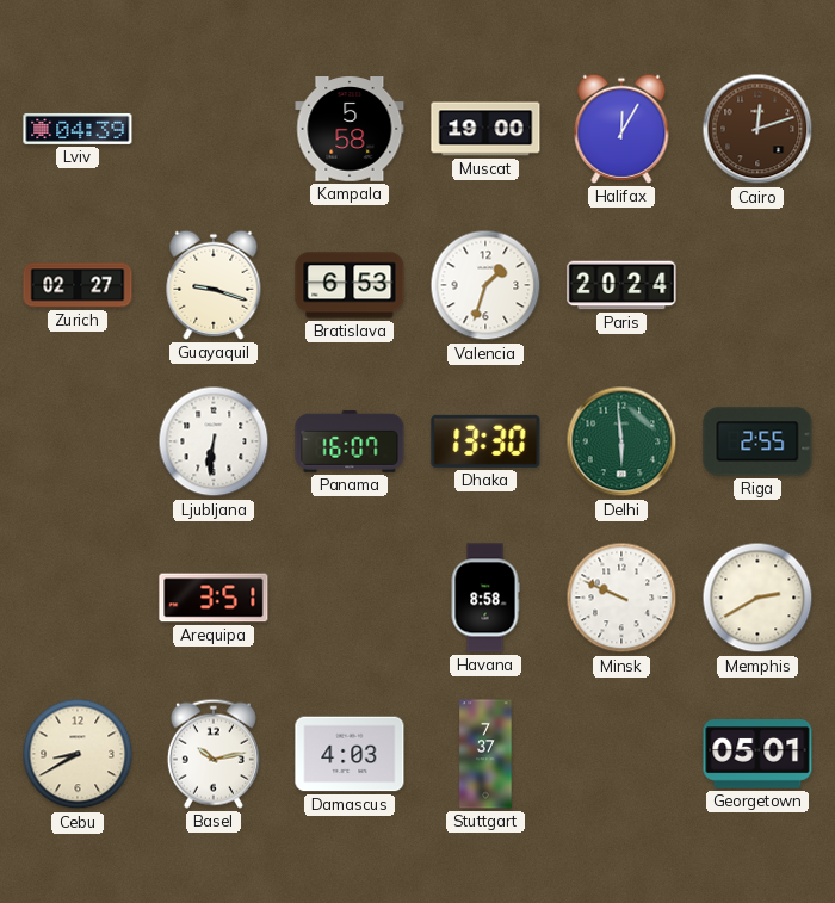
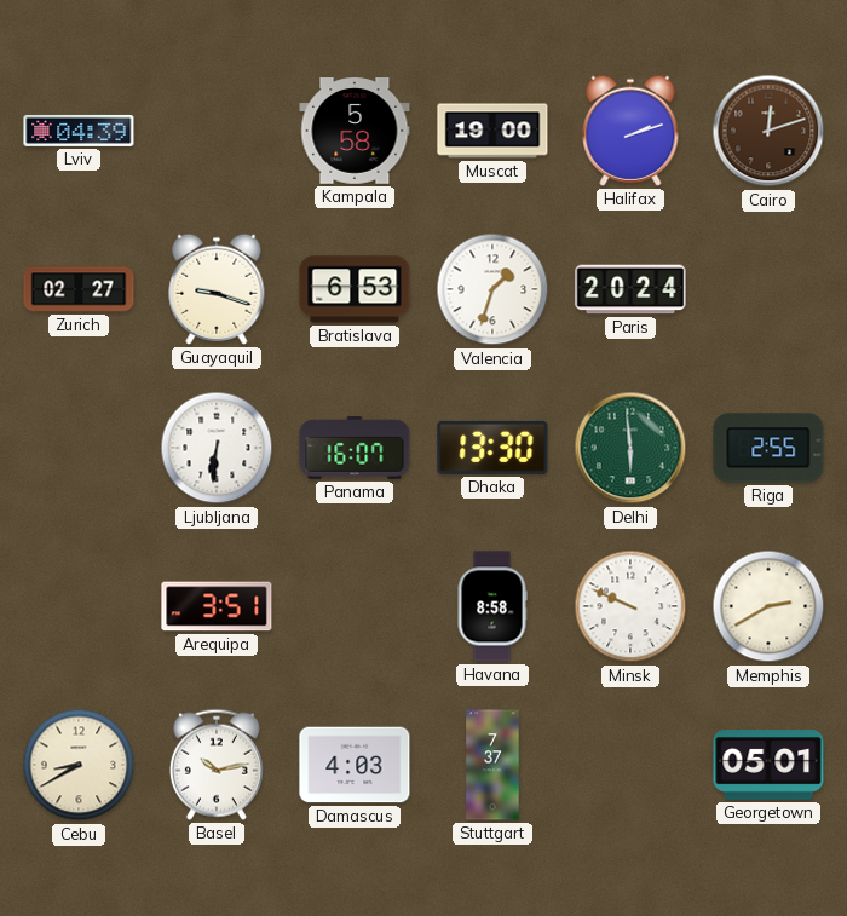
Halifax: 12:05 -> 2:12 (630, 131)
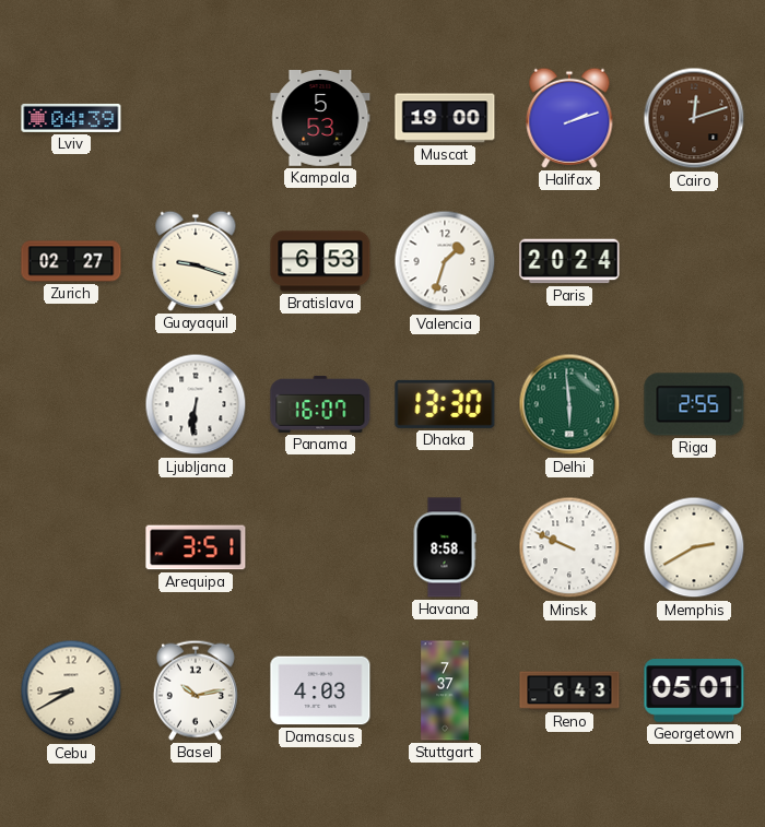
Kampala: 5:58 -> 5:53 (320, 119)
Reno: none -> 6:43 (569, 690)
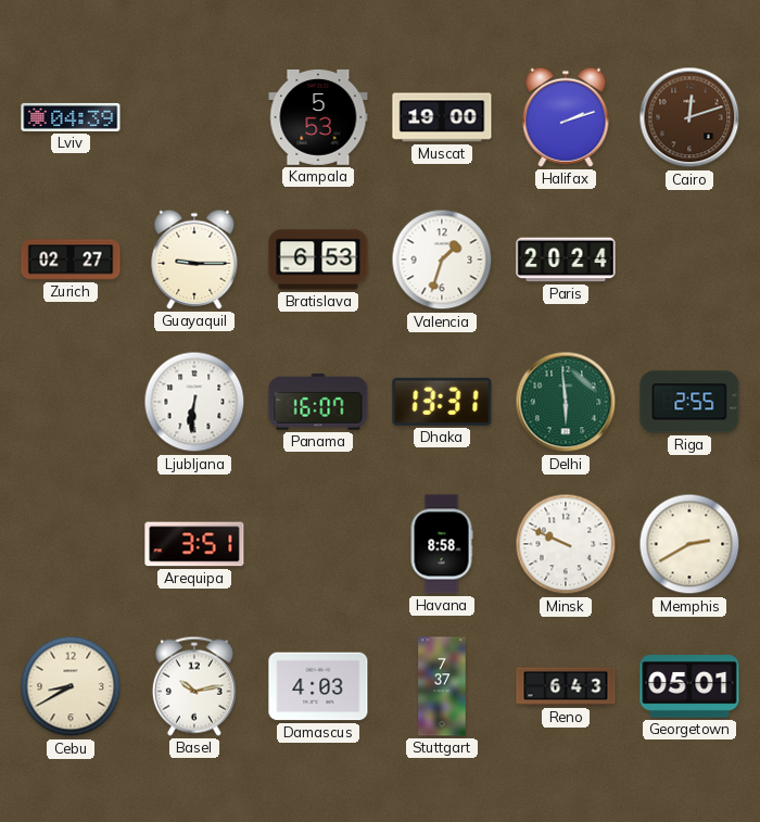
Guayaquil: 9:18 -> 9:15 (194, 260)
Dhaka: 13:30 -> 13:31 (442, 402)
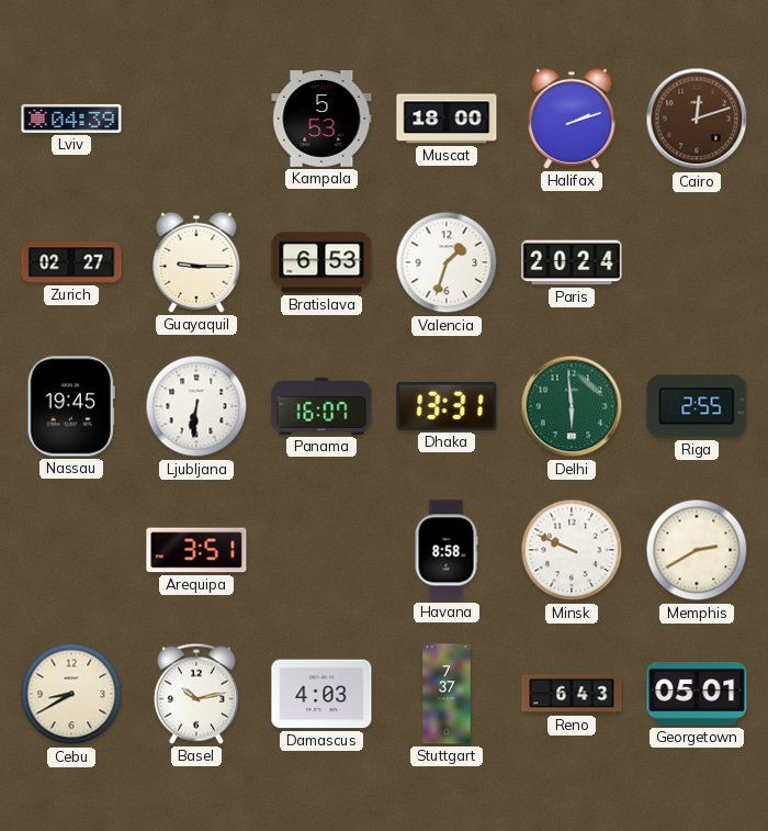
Muscat: 19:00 -> 18:00 (447, 119)
Nassau: none -> 19:45 (71, 406)
